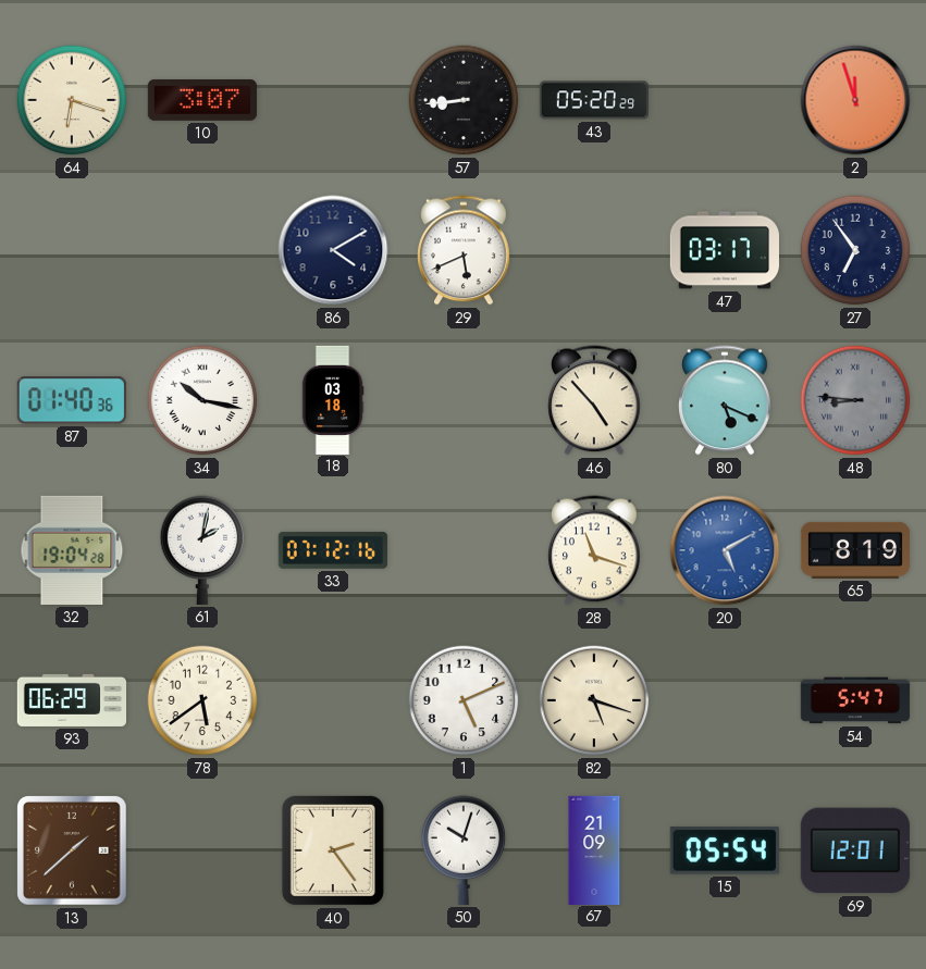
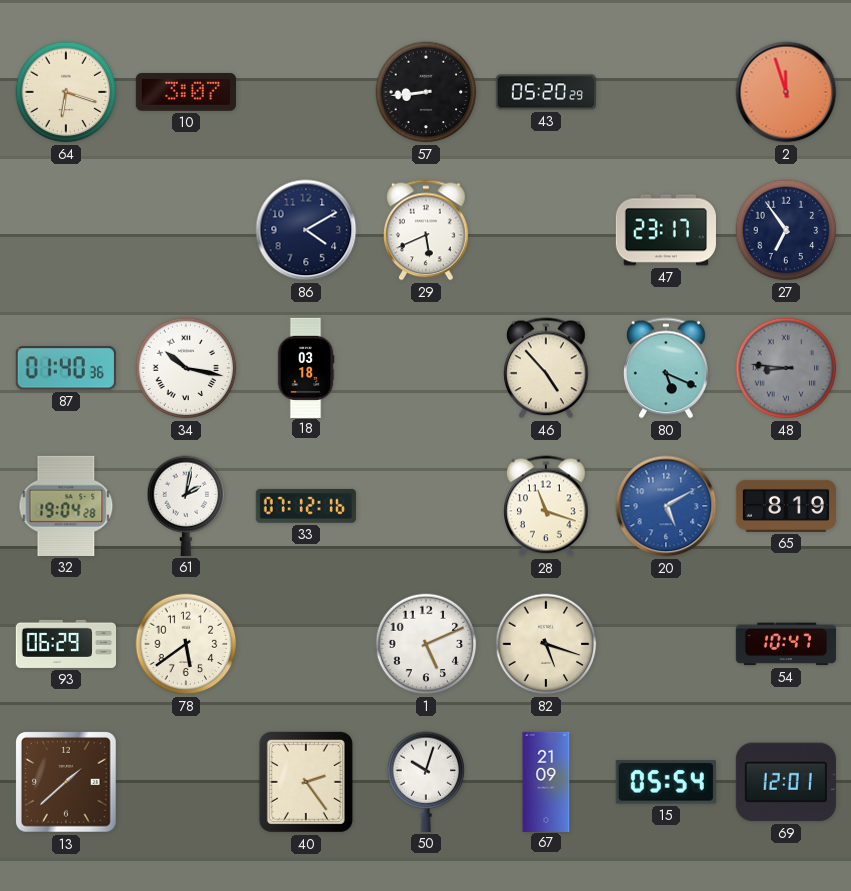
47: 03:17 -> 23:17 (666, 230)
54: 5:47 -> 10:47 (786, 644)
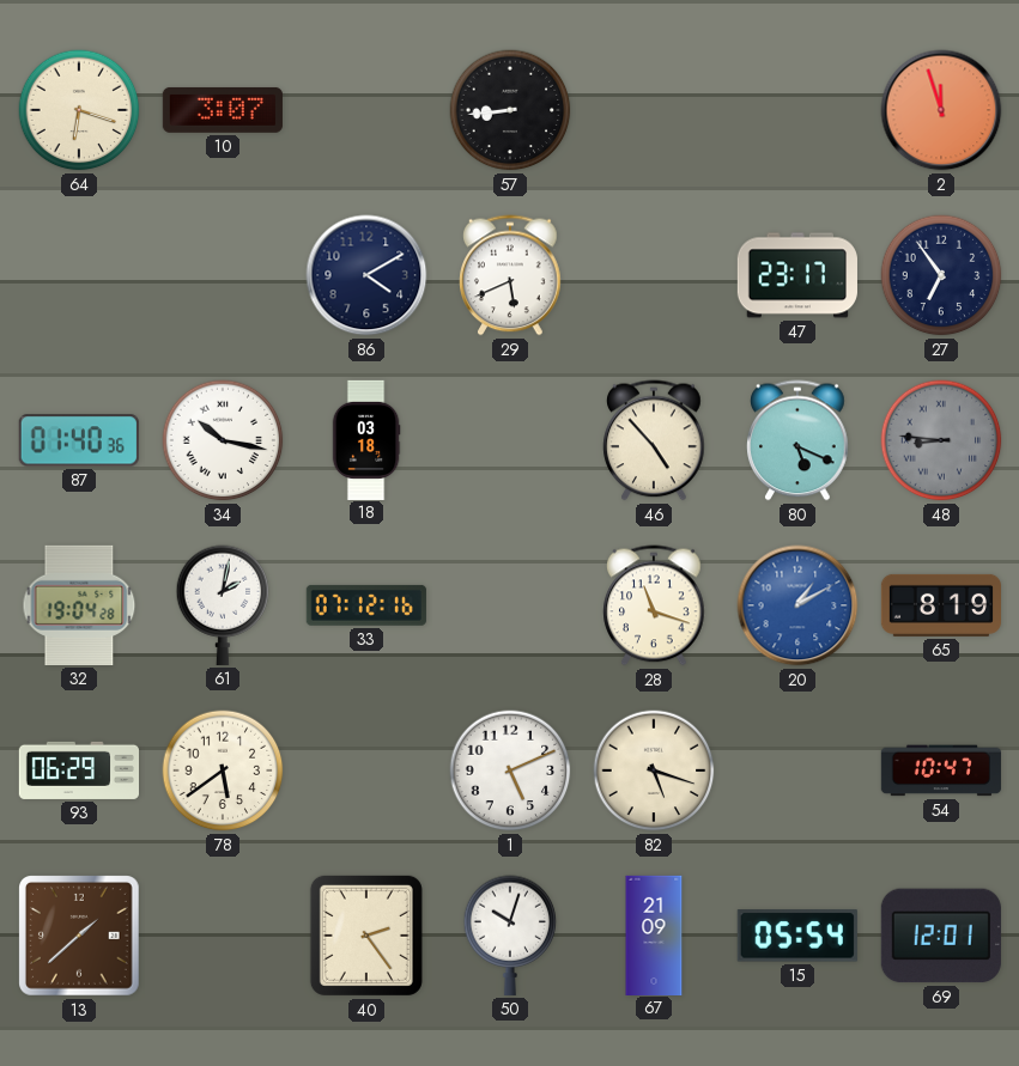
43: 05:20 -> none (546, 92)
20: 5:10 -> 1:10 (797, 605)
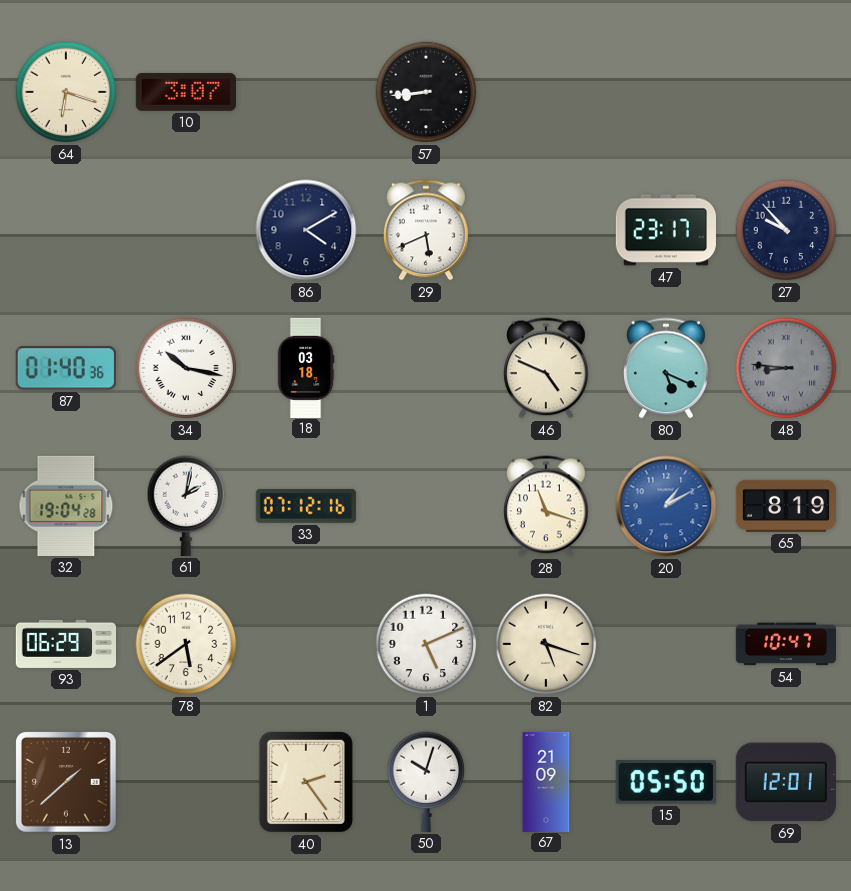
2: 11:57 -> none (941, 110)
27: 6:54 -> 9:53 (786, 230)
46: 4:53 -> 4:49 (546, 368)
15: 05:54 -> 05:50 (666, 782)
